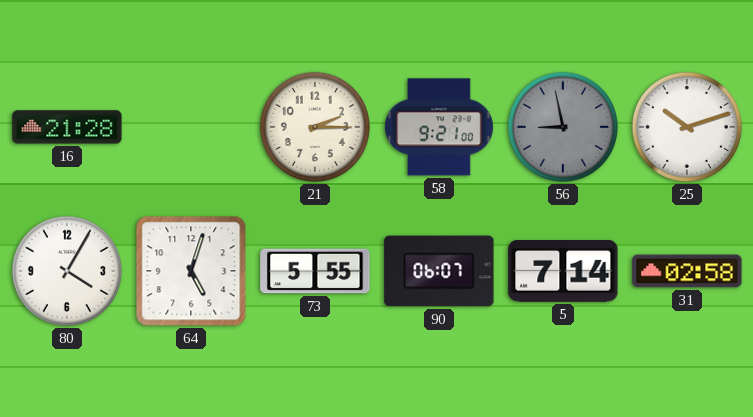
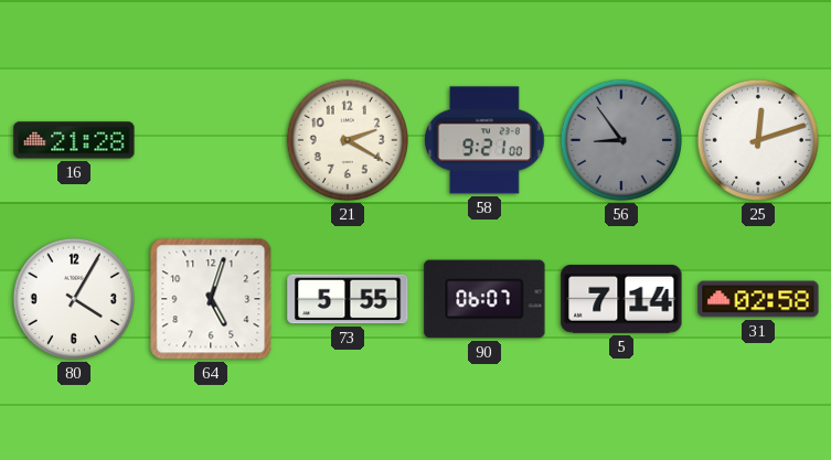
21: 2:15 -> 2:20 (348, 140)
56: 8:58 -> 8:54 (621, 140)
25: 10:12 -> 12:12 (758, 140)
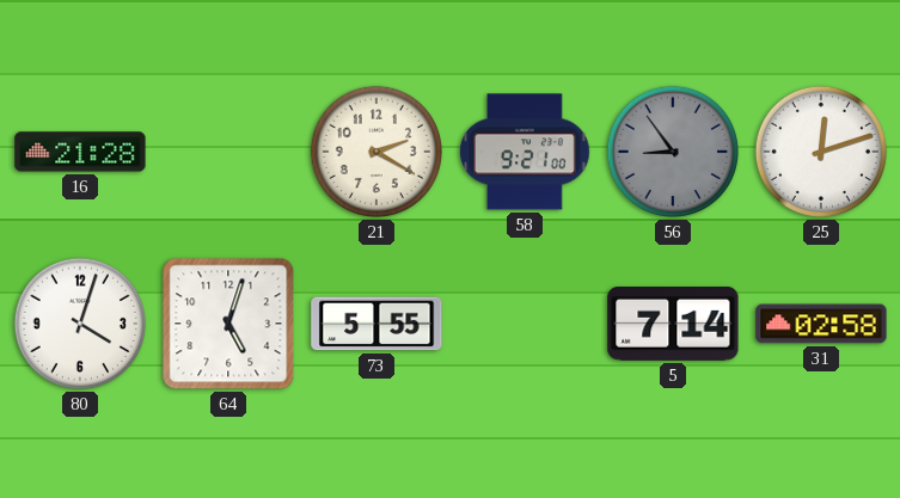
80: 4:05 -> 4:03 (80, 324)
90: 06:07 -> none (484, 299)
